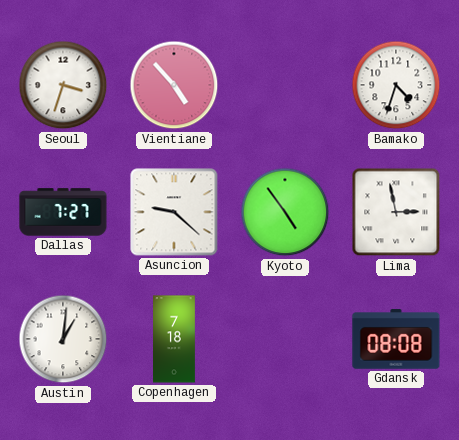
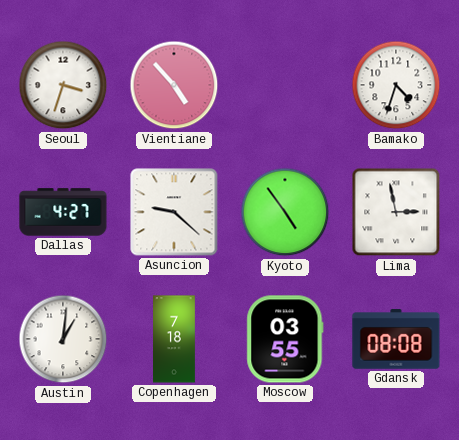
Dallas: 7:27 -> 4:27 (63, 212)
Moscow: none -> 03:55 (285, 339)
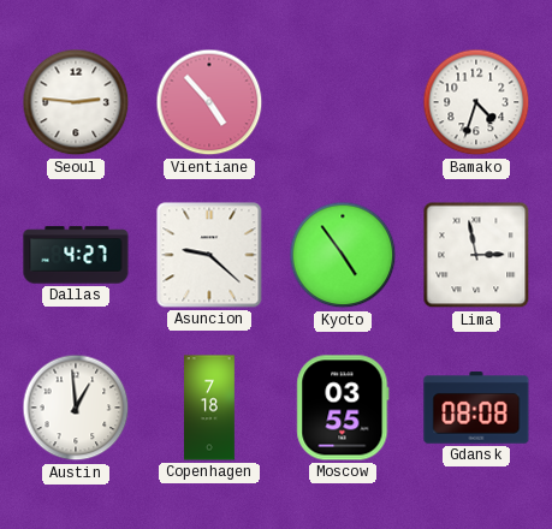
Seoul: 3:33 -> 2:46 (76, 102)
Austin: 1:01 -> 12:59 (76, 408)
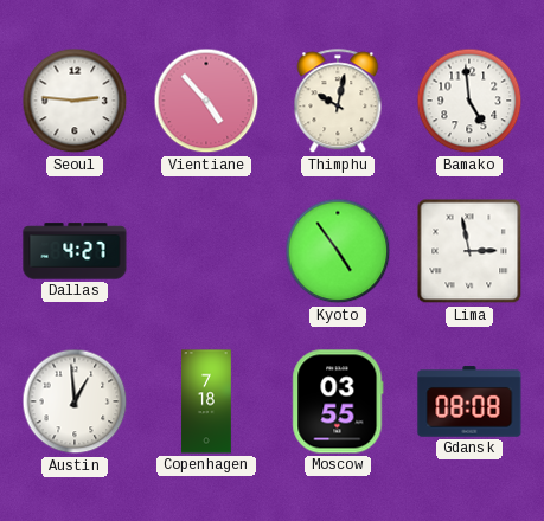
Thimphu: none -> 10:02 (338, 102)
Bamako: 4:33 -> 4:59 (469, 101)
Asuncion: 9:22 -> none (209, 255)
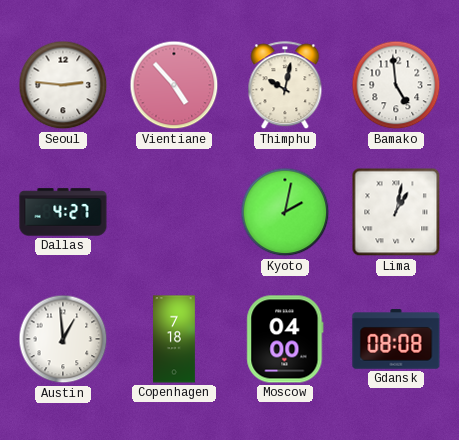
Kyoto: 4:54 -> 2:02 (285, 212)
Lima: 2:58 -> 1:02 (396, 212)
Moscow: 03:55 -> 04:00 (285, 339)
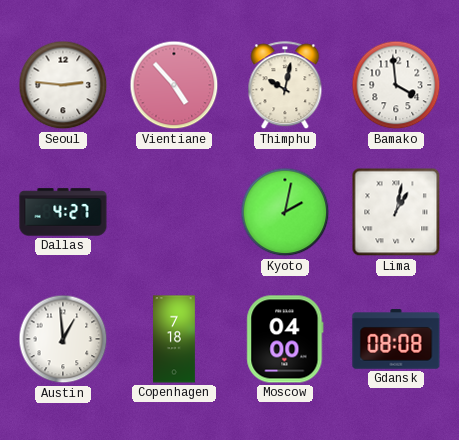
Bamako: 4:59 -> 3:59 (396, 85)
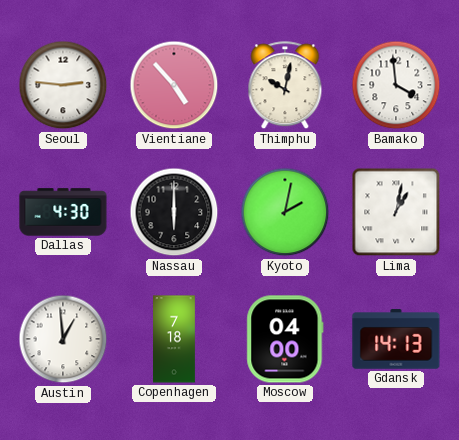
Dallas: 4:27 -> 4:30 (63, 212)
Nassau: none -> 6:00 (174, 212)
Gdansk: 08:08 -> 14:13 (396, 339)
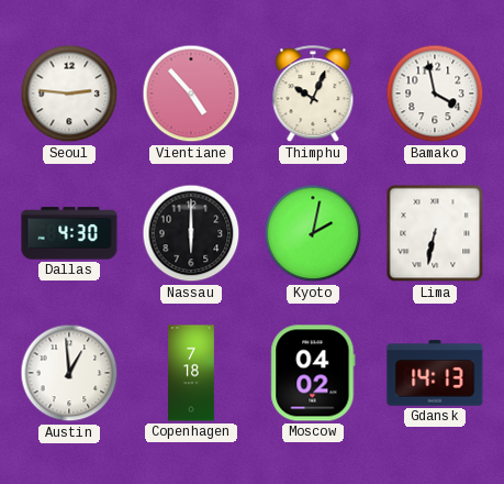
Thimphu: 10:02 -> 10:04 (313, 95)
Bamako: 3:59 -> 3:58 (435, 94)
Lima: 1:02 -> 6:32 (435, 233)
Moscow: 04:00 -> 04:02 (313, 373)
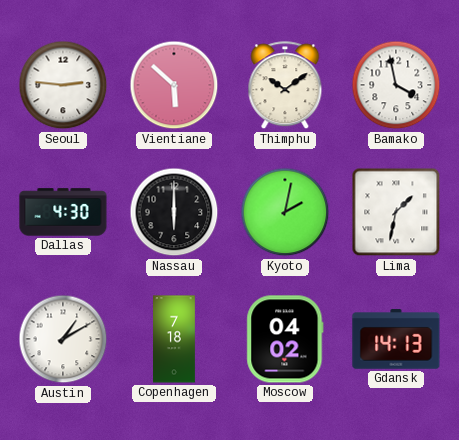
Vientiane: 4:53 -> 5:52 (174, 85)
Thimphu: 10:04 -> 10:09 (285, 86)
Lima: 6:32 -> 1:32 (396, 212)
Austin: 12:59 -> 1:10 (63, 339)
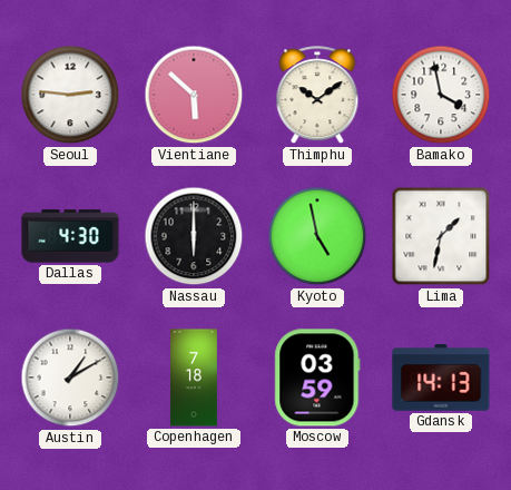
Kyoto: 2:02 -> 4:58 (317, 236)
Moscow: 04:02 -> 03:59 (317, 378)
